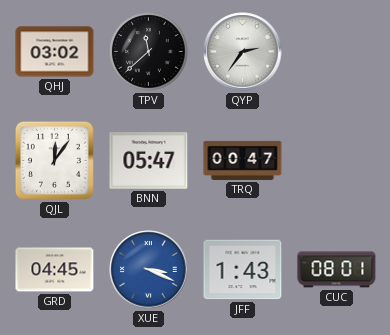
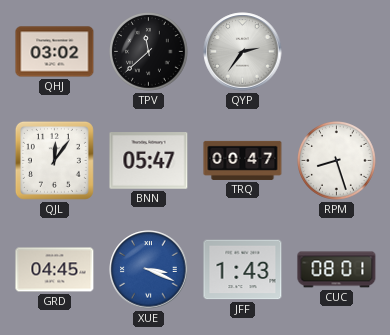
RPM: none -> 8:27 (337, 161)
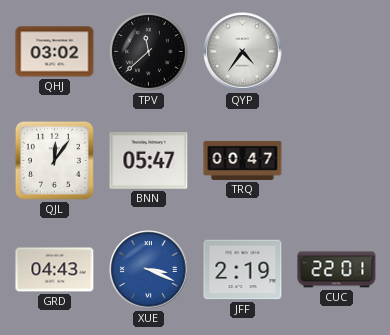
QYP: 2:36 -> 4:36 (243, 52)
RPM: 8:27 -> none (337, 161)
GRD: 04:45 -> 04:43 (55, 270)
JFF: 1:43 -> 2:19 (243, 270)
CUC: 08:01 -> 22:01 (337, 270)
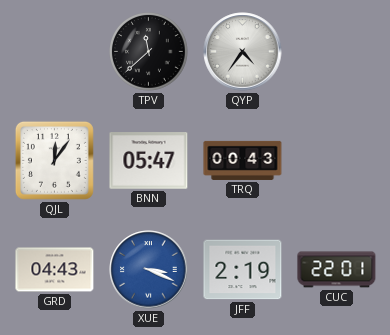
QHJ: 03:02 -> none (55, 52)
TRQ: 00:47 -> 00:43 (243, 160)
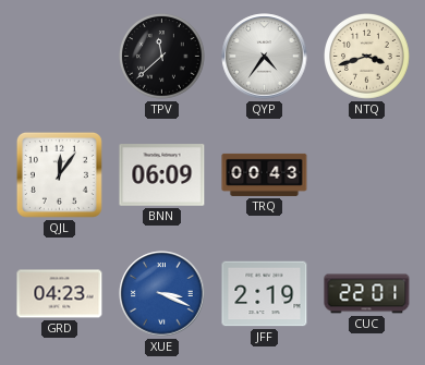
NTQ: none -> 3:42 (367, 57)
BNN: 05:47 -> 06:09 (162, 175)
GRD: 04:43 -> 04:23 (60, 294)
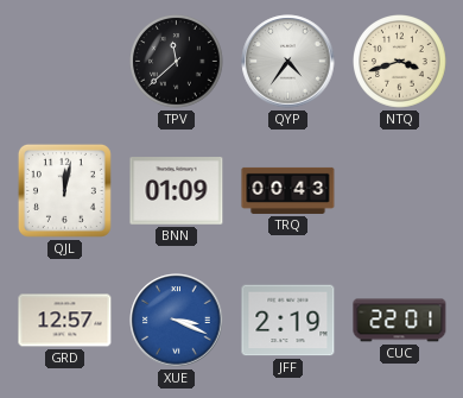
QJL: 12:06 -> 12:02 (64, 190)
BNN: 06:09 -> 01:09 (177, 191)
GRD: 04:23 -> 12:57 (65, 321)
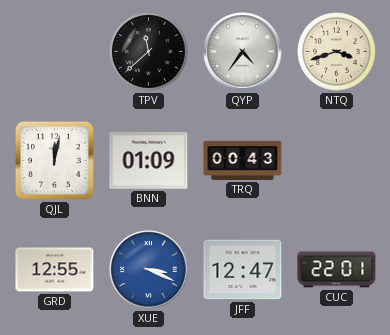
GRD: 12:57 -> 12:55 (55, 270)
JFF: 2:19 -> 12:47 (243, 270)
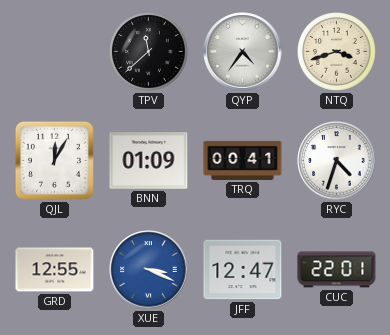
QJL: 12:02 -> 12:05 (54, 160)
TRQ: 00:43 -> 00:41 (243, 160)
RYC: none -> 4:33 (337, 161)
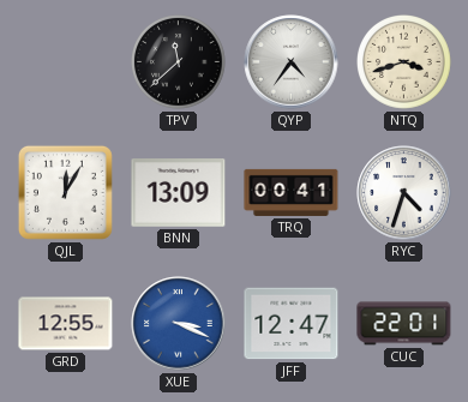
BNN: 01:09 -> 13:09 (179, 193)
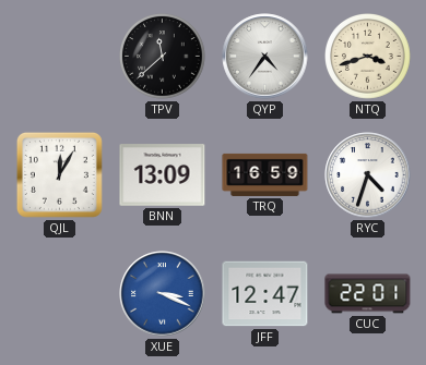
TRQ: 00:41 -> 16:59 (265, 174)
GRD: 12:55 -> none (66, 324)
